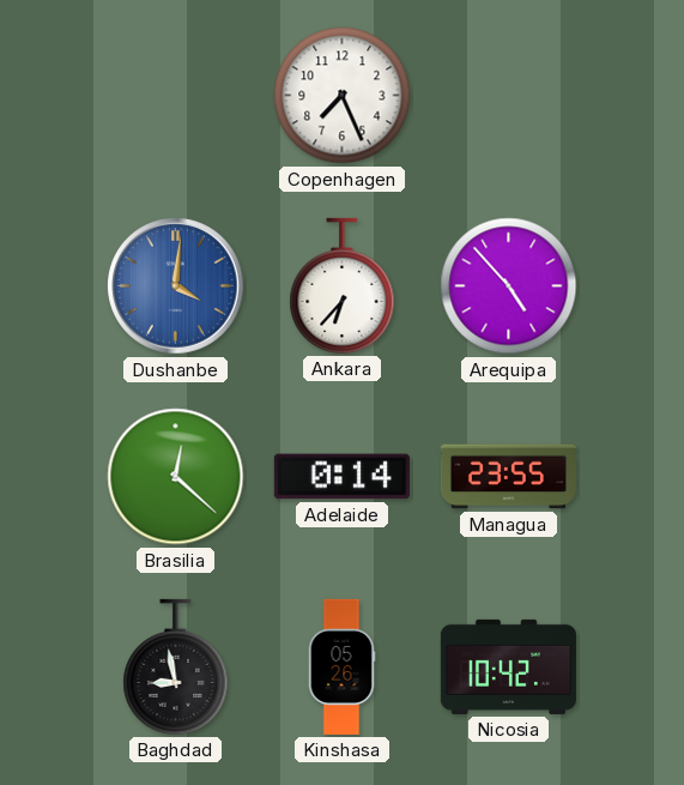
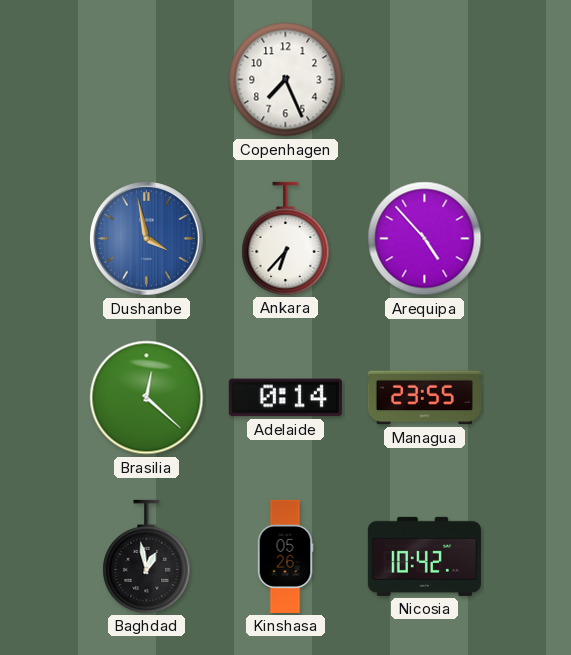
Dushanbe: 4:01 -> 3:58 (147, 239)
Baghdad: 8:58 -> 12:58 (147, 556)
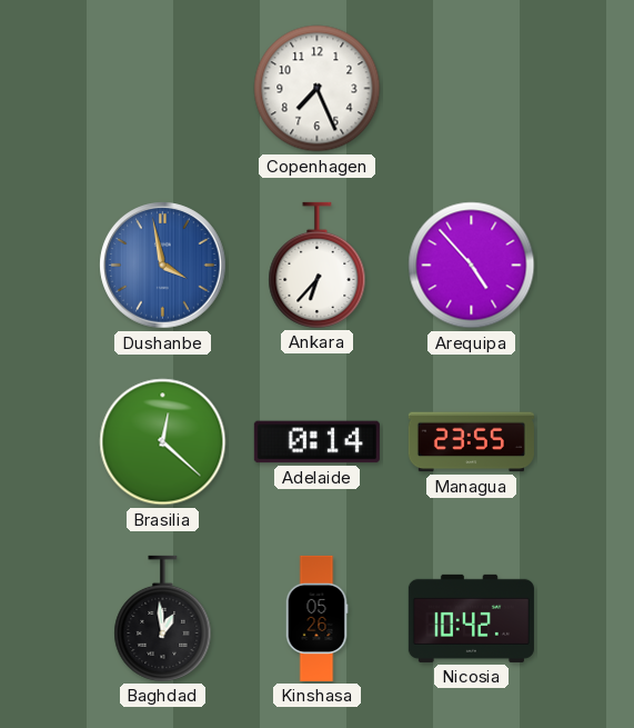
Baghdad: 12:58 -> 12:59 (163, 618)
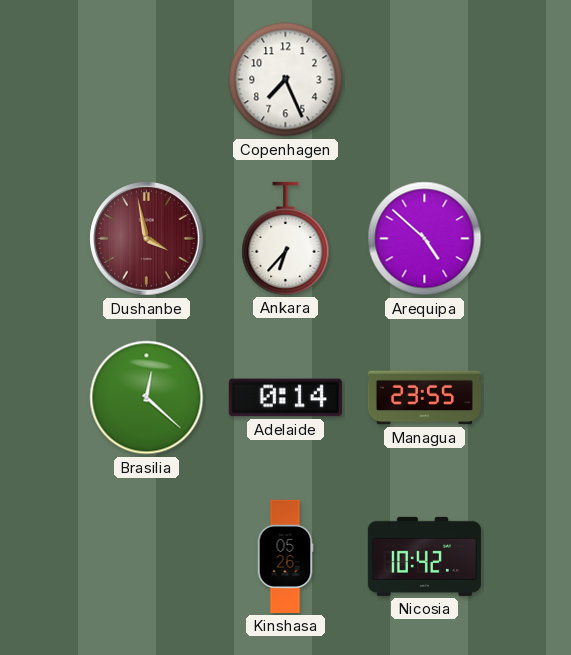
Dushanbe dial: blue -> burgundy (147, 239)
Arequipa: 4:53 -> 4:52 (425, 239)
Baghdad: 12:59 -> none (163, 618)
